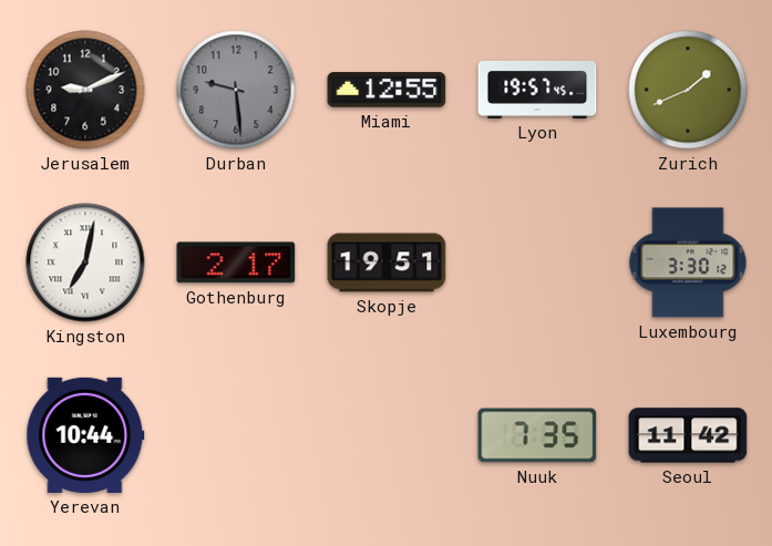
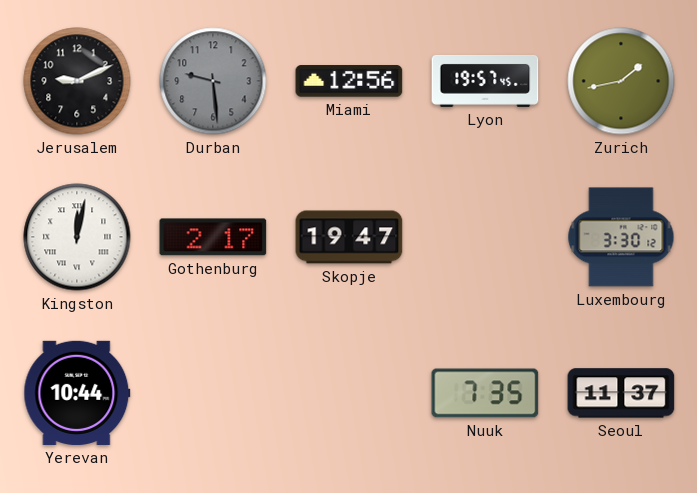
Miami: 12:55 -> 12:56 (349, 81)
Zurich: 1:41 -> 1:43 (621, 81)
Kingston: 7:02 -> 12:02 (77, 237)
Skopje: 19:51 -> 19:47 (349, 237)
Seoul: 11:42 -> 11:37 (621, 393)
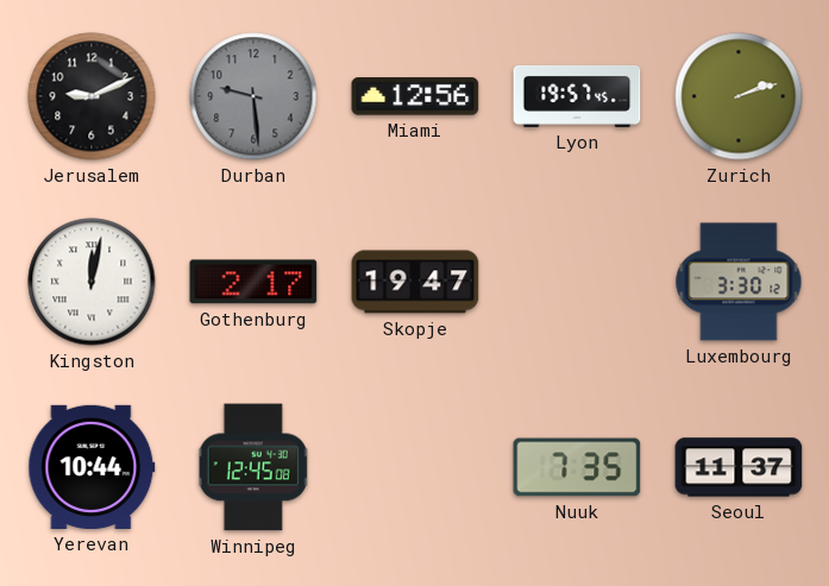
Zurich: 1:43 -> 2:12 (739, 96)
Winnipeg: none -> 12:45 (253, 467)
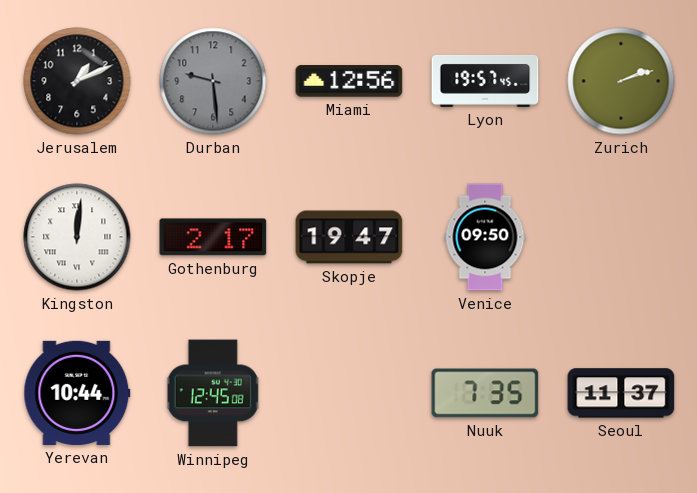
Jerusalem: 9:11 -> 1:11 (77, 81)
Kingston: 12:02 -> 12:01 (77, 237)
Venice: none -> 09:50 (485, 237)
Luxembourg: 3:30 -> none (739, 282)
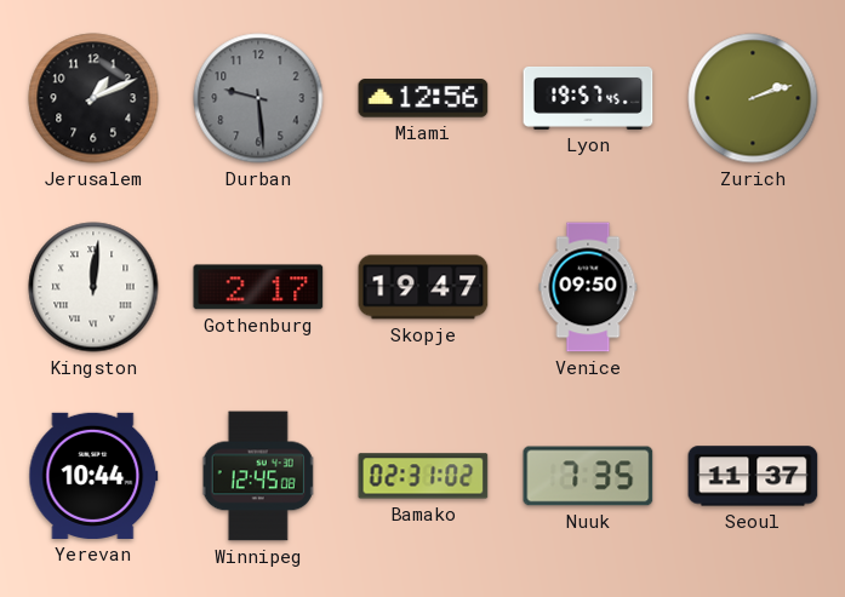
Bamako: none -> 02:31 (423, 476)
